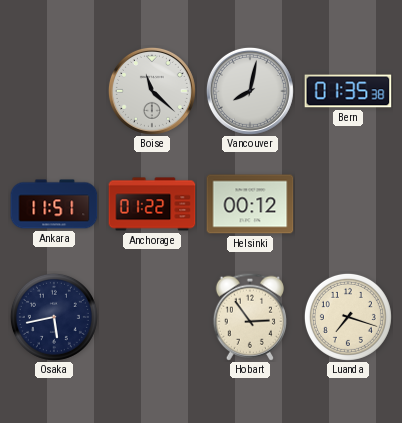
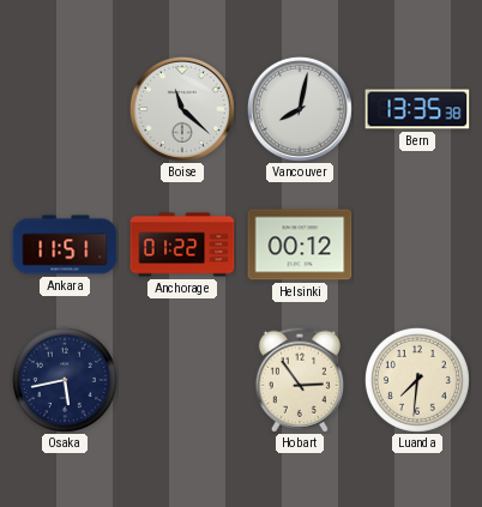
Bern: 01:35 -> 13:35 (417, 109)
Luanda: 7:18 -> 7:31 (417, 380)
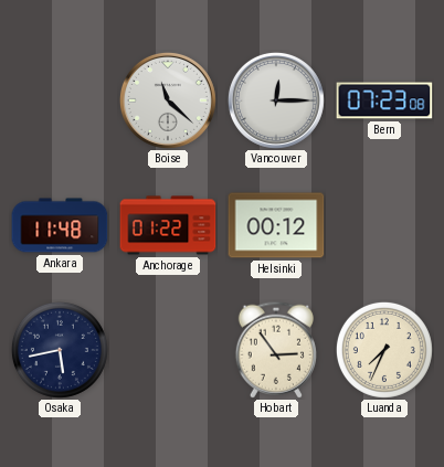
Vancouver: 8:02 -> 12:15 (276, 100)
Bern: 13:35 -> 07:23 (384, 100)
Ankara: 11:51 -> 11:48 (60, 225)
Luanda: 7:31 -> 7:34 (384, 350)
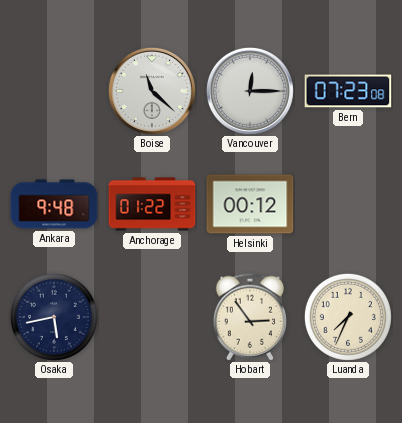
Ankara: 11:48 -> 9:48 (54, 204)
